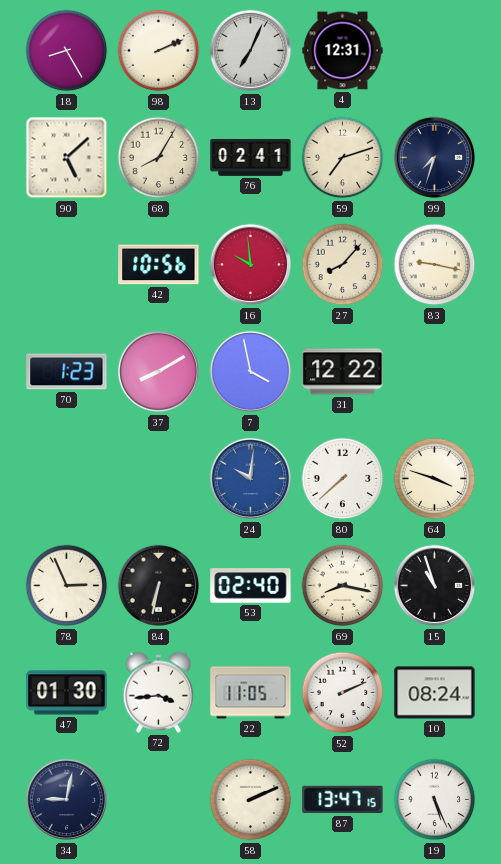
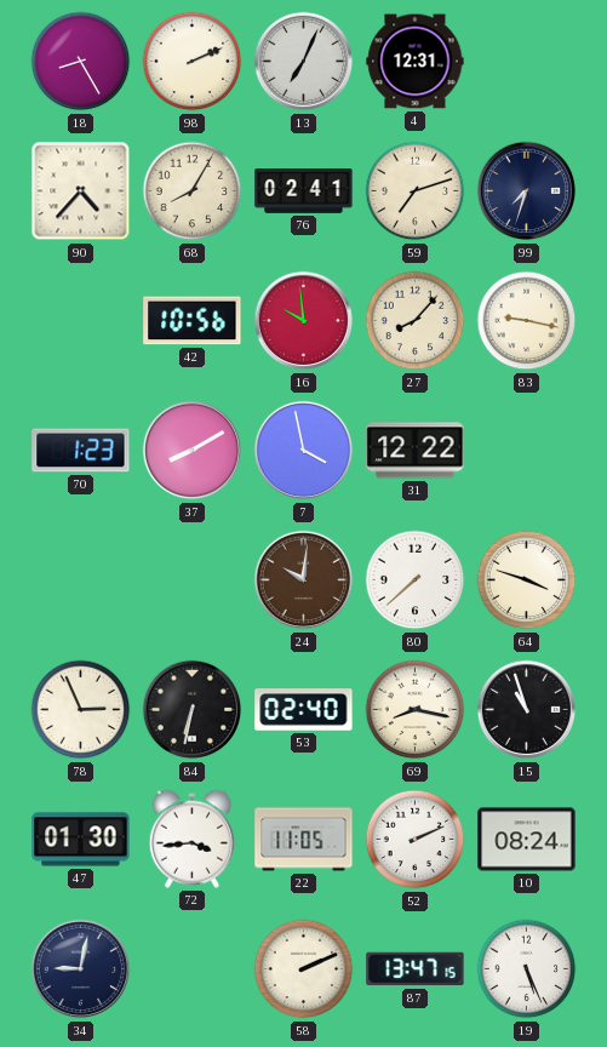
90: 5:08 -> 4:37 (81, 191)
24 dial: blue -> brown (304, 580)
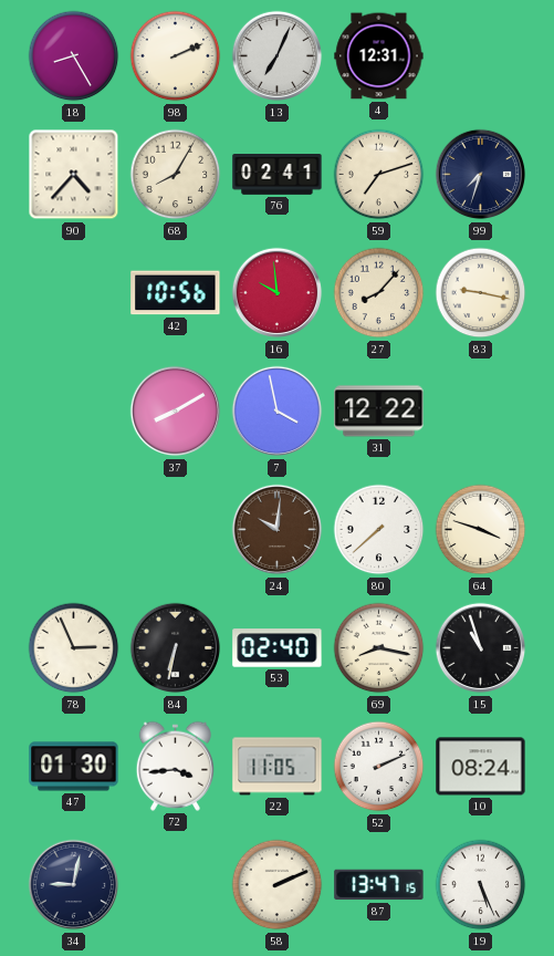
70: 1:23 -> none (81, 451)
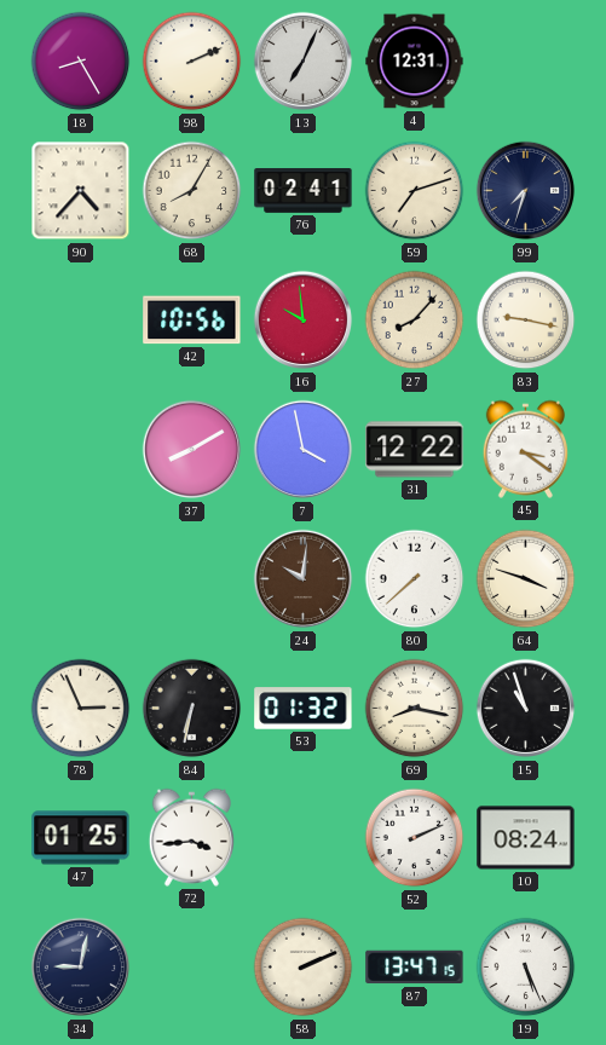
45: none -> 3:21 (525, 449)
53: 02:40 -> 01:32 (304, 709)
47: 01:30 -> 01:25 (81, 838)
22: 11:05 -> none (278, 767)
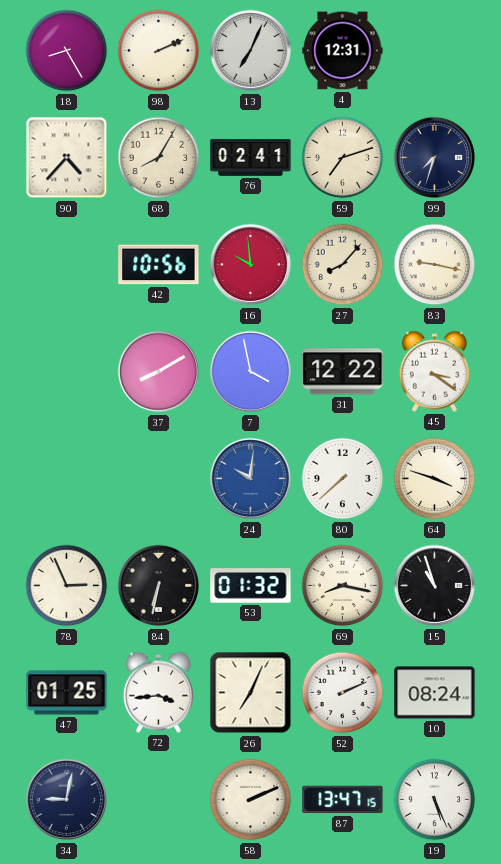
24 dial: brown -> blue (251, 479)
26: none -> 7:04 (251, 693)
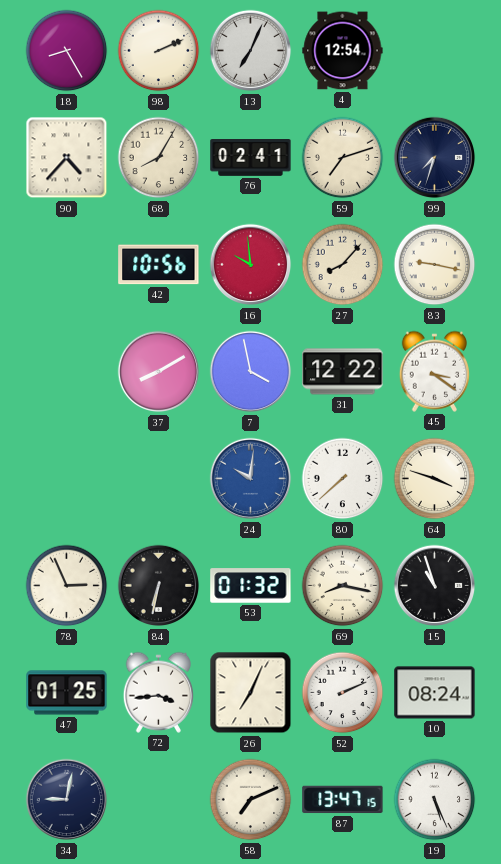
4: 12:31 -> 12:54 (343, 51)
58: 2:11 -> 7:11 (251, 800)
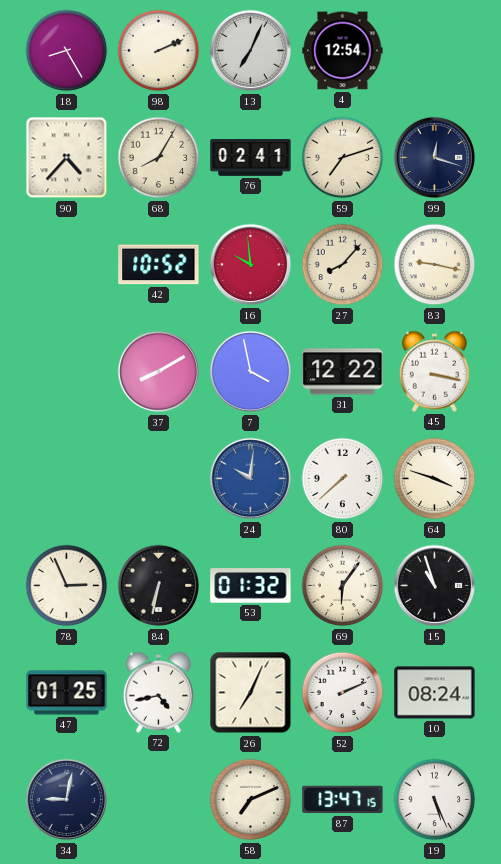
99: 7:33 -> 12:18 (435, 158)
42: 10:56 -> 10:52 (159, 265)
45: 3:21 -> 3:17 (434, 371)
69: 8:17 -> 6:06 (343, 586)
72: 3:44 -> 4:43 (158, 692)
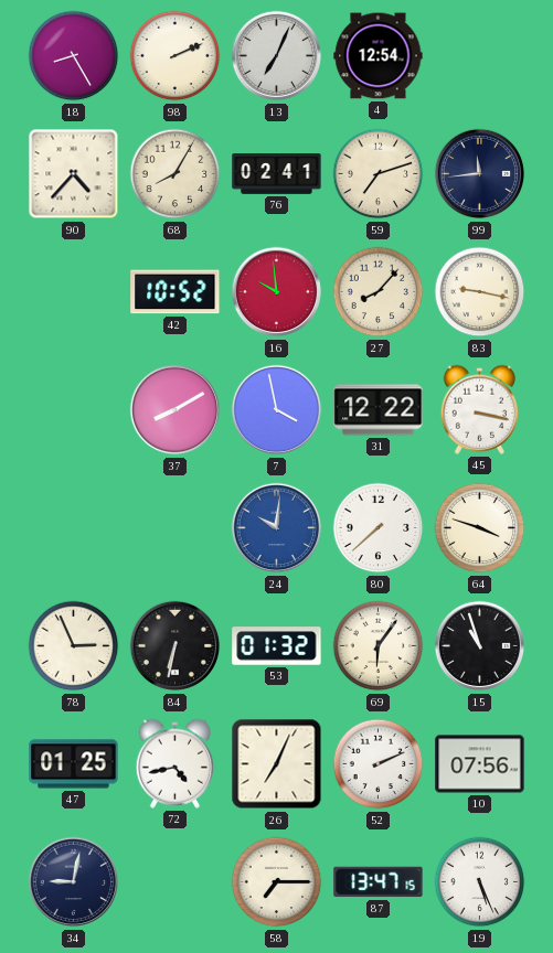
99: 12:18 -> 11:44 (480, 174)
10: 08:24 -> 07:56 (480, 764)
58: 7:11 -> 7:15 (277, 882)
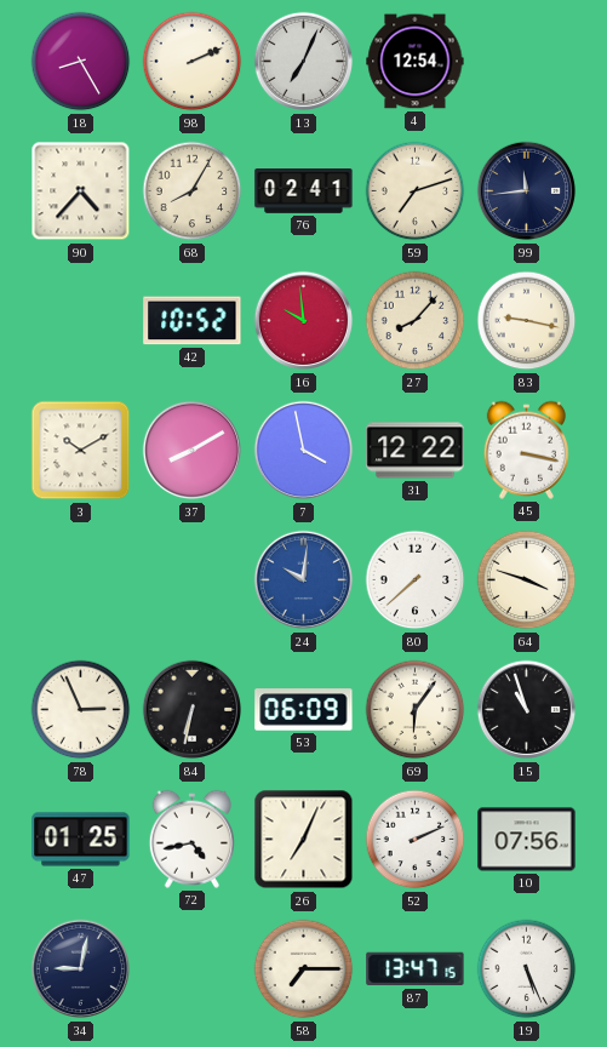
3: none -> 10:10 (81, 451)
53: 01:32 -> 06:09 (304, 710)
